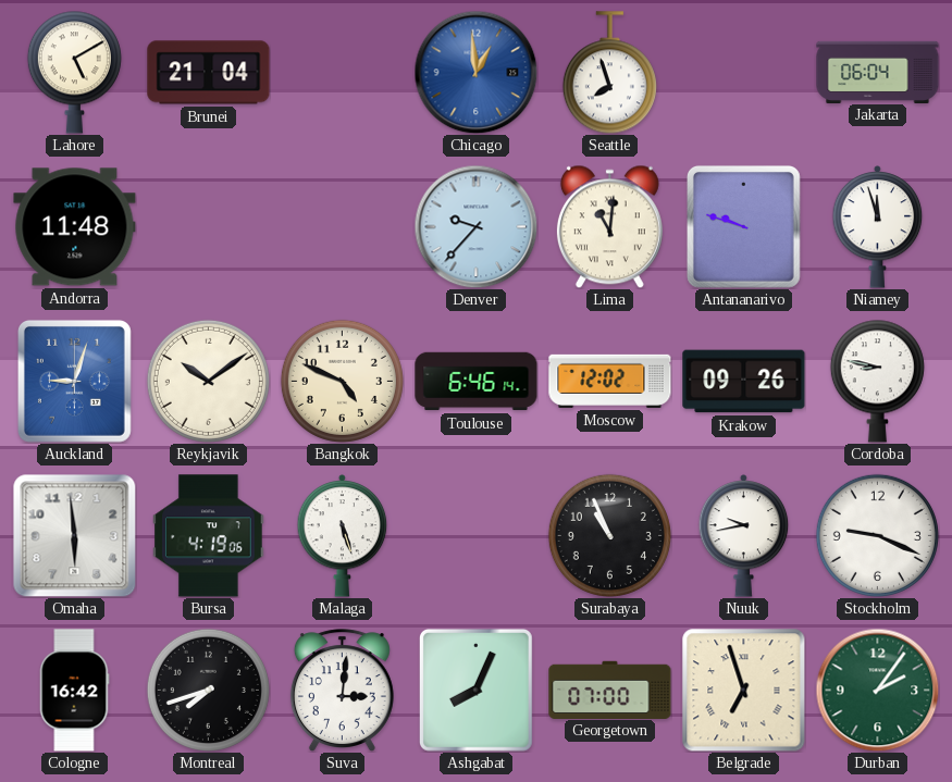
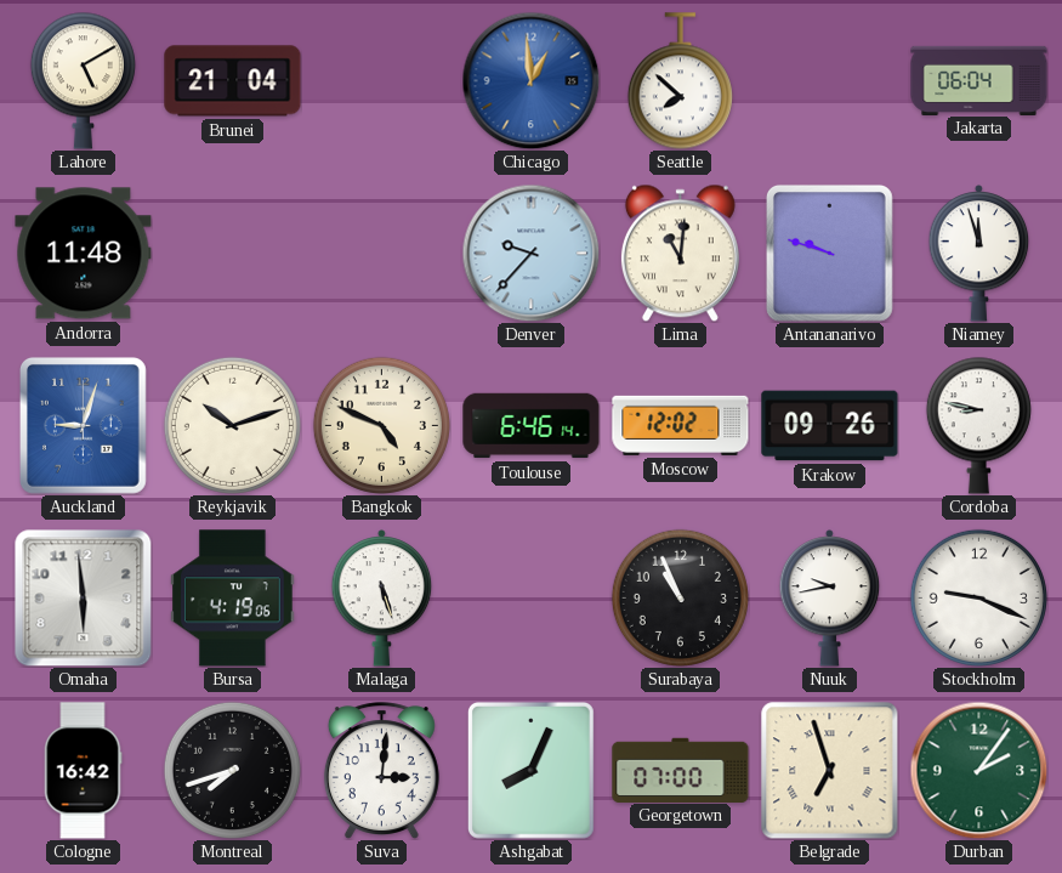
Seattle: 7:57 -> 7:52 (680, 81)
Reykjavik: 10:09 -> 10:12 (232, 425)
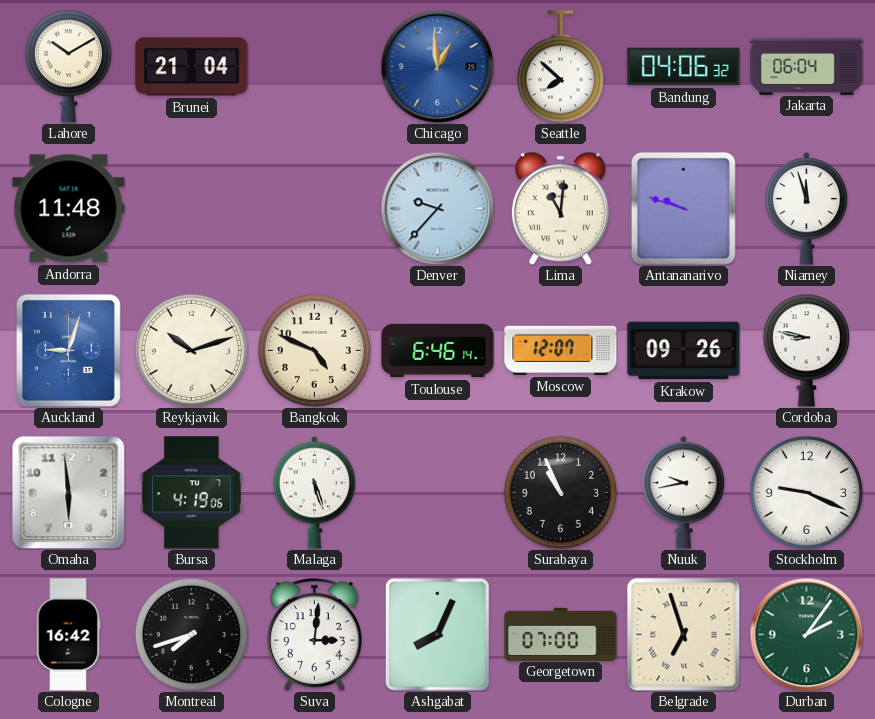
Lahore: 5:10 -> 10:10 (68, 66)
Bandung: none -> 04:06 (684, 67)
Moscow: 12:02 -> 12:07 (561, 350)
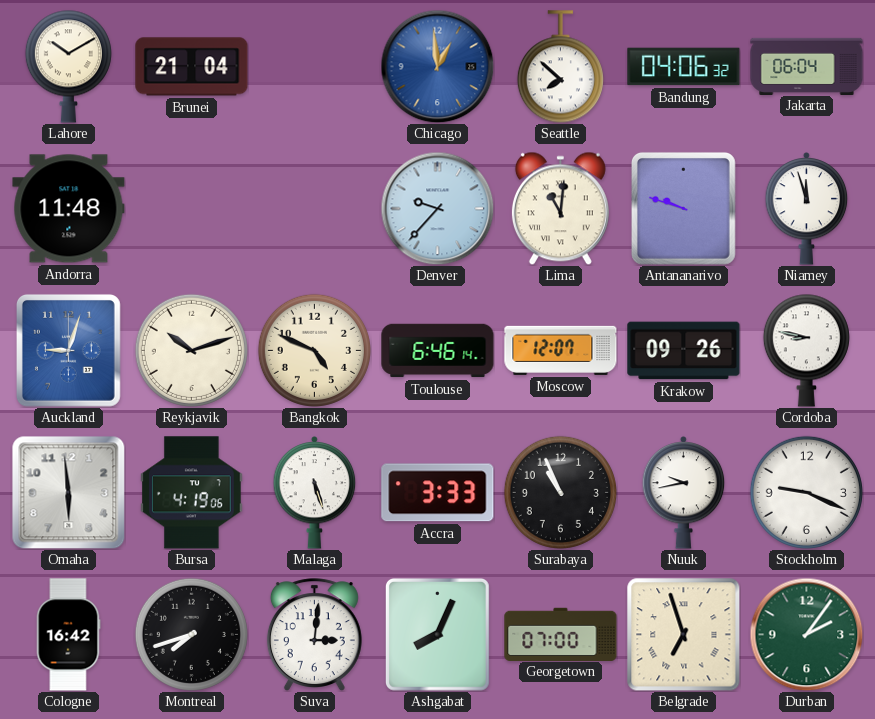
Accra: none -> 3:33 (438, 493)
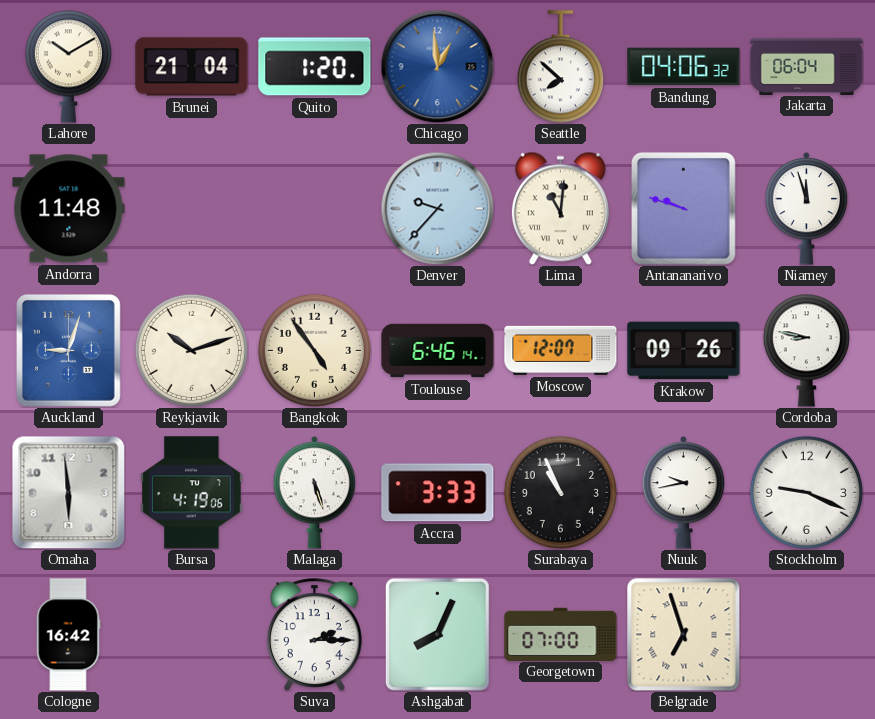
Quito: none -> 1:20 (315, 67)
Bangkok: 4:49 -> 4:54 (314, 350)
Montreal: 7:42 -> none (191, 634)
Suva: 3:01 -> 2:15 (314, 634)
Durban: 2:06 -> none (806, 634)
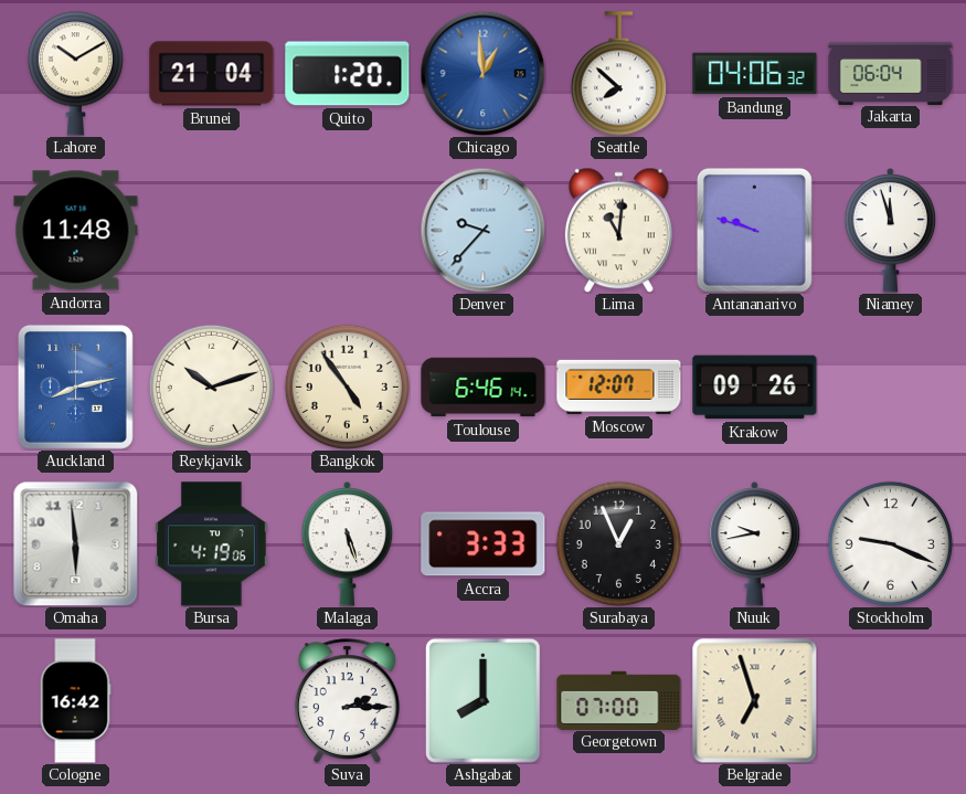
Auckland: 9:03 -> 8:13 (75, 387)
Cordoba: 8:47 -> none (806, 350)
Surabaya: 10:56 -> 12:56 (618, 543)
Ashgabat: 8:04 -> 8:00 (482, 701)
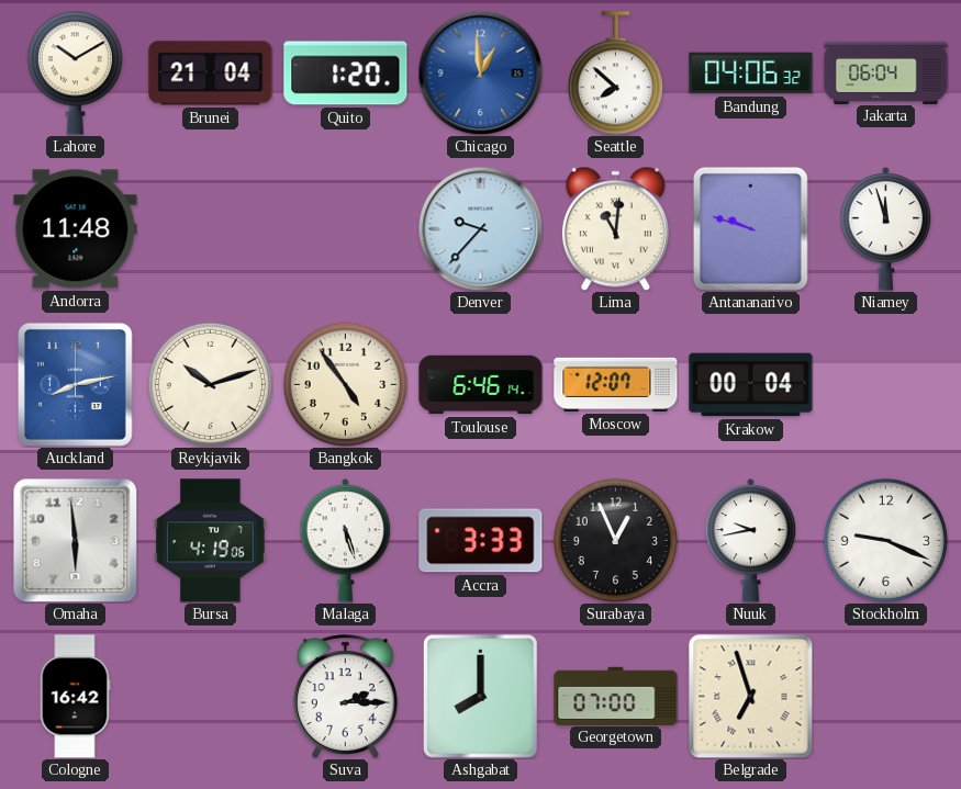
Krakow: 09:26 -> 00:04 (751, 385)
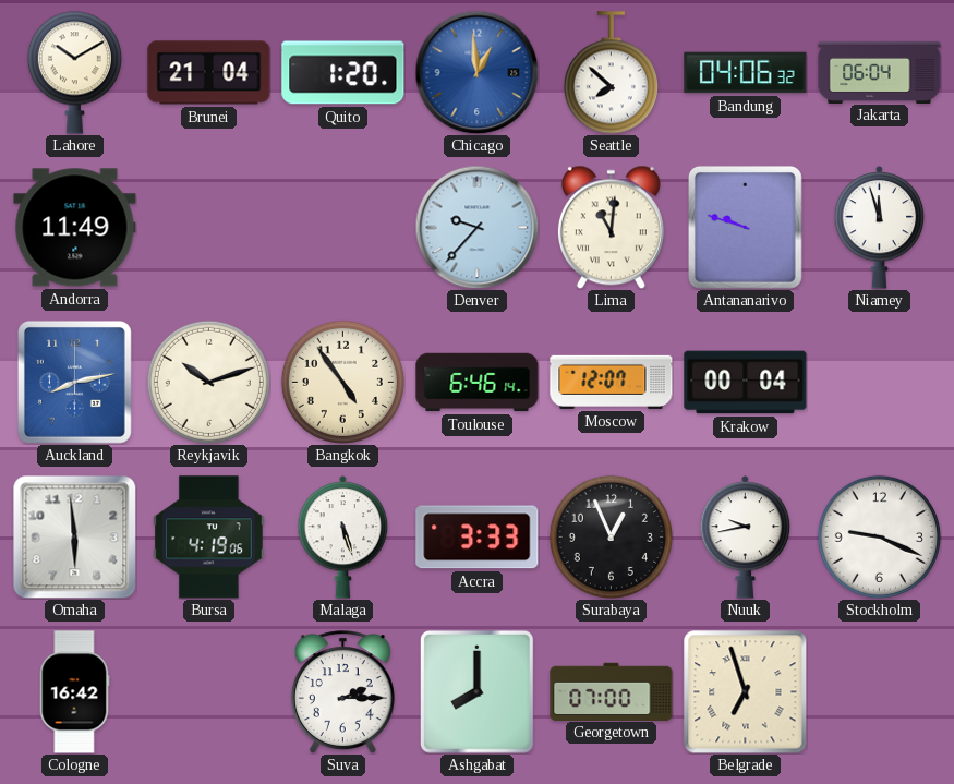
Andorra: 11:48 -> 11:49 (75, 228)
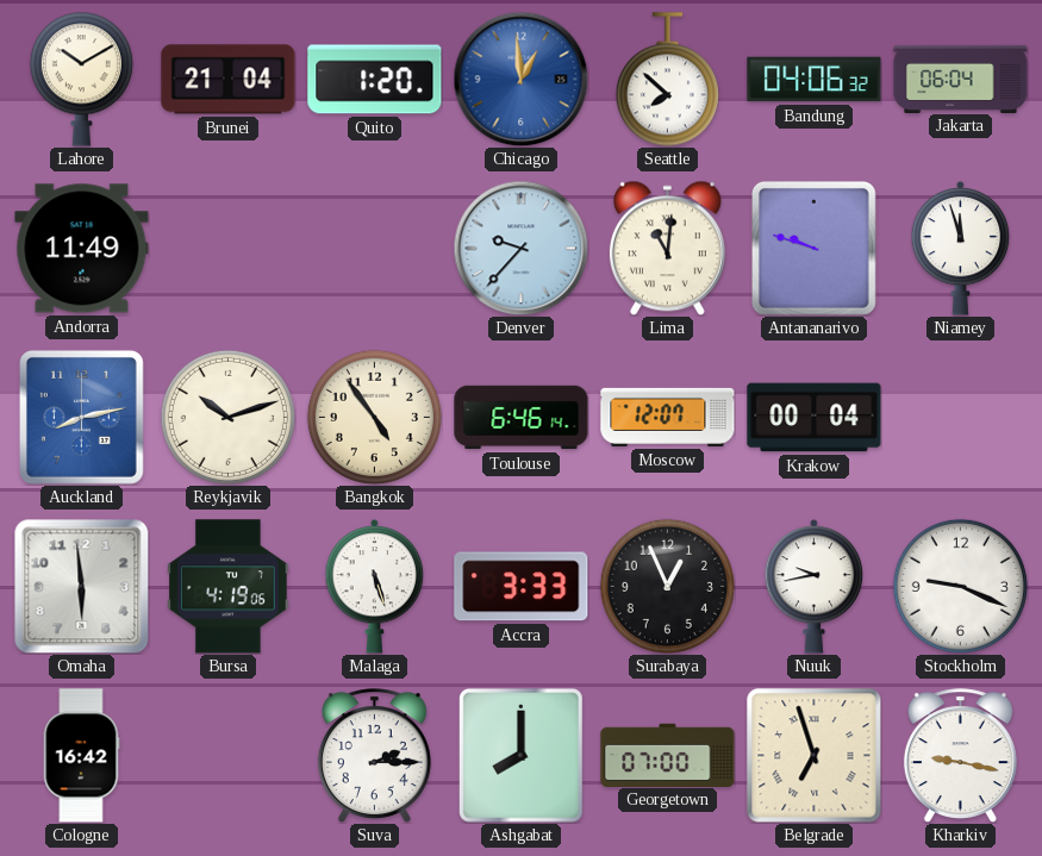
Kharkiv: none -> 9:17 (960, 755)
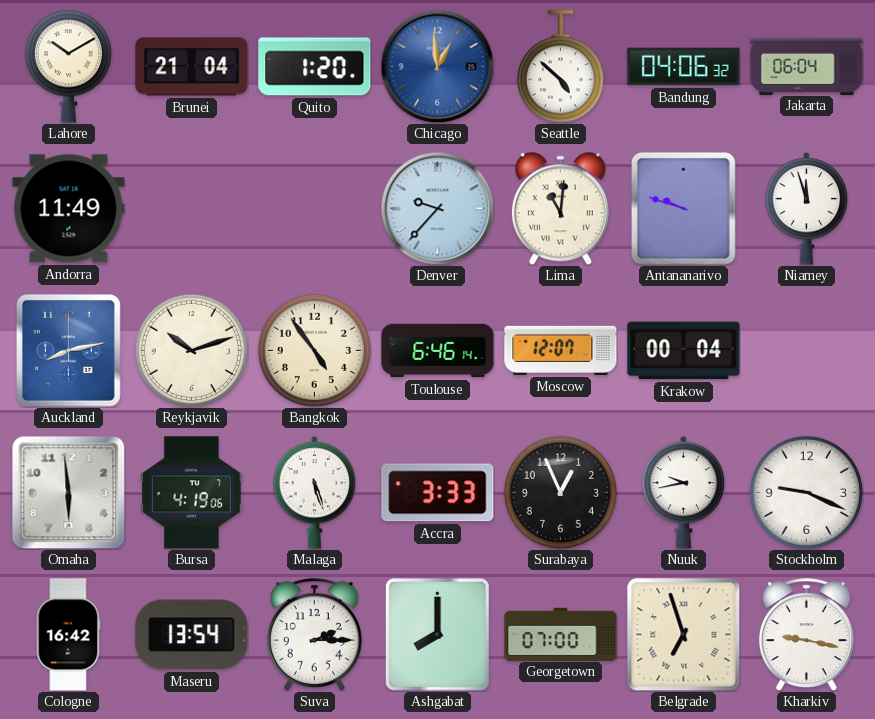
Seattle: 7:52 -> 4:52 (560, 67)
Maseru: none -> 13:54 (192, 635)
